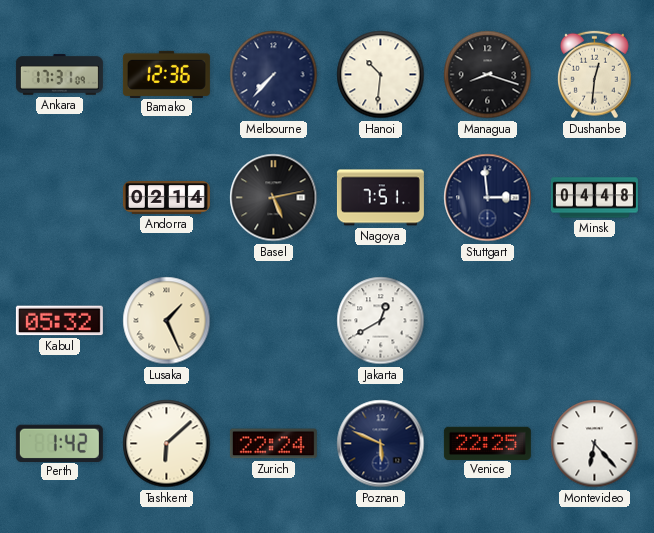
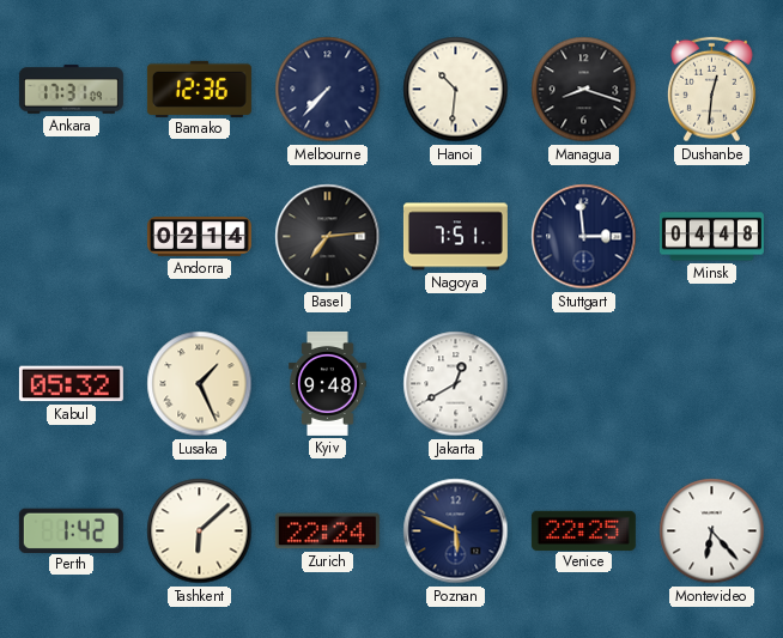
Basel: 5:13 -> 7:14 (328, 237)
Kyiv: none -> 9:48 (328, 383)
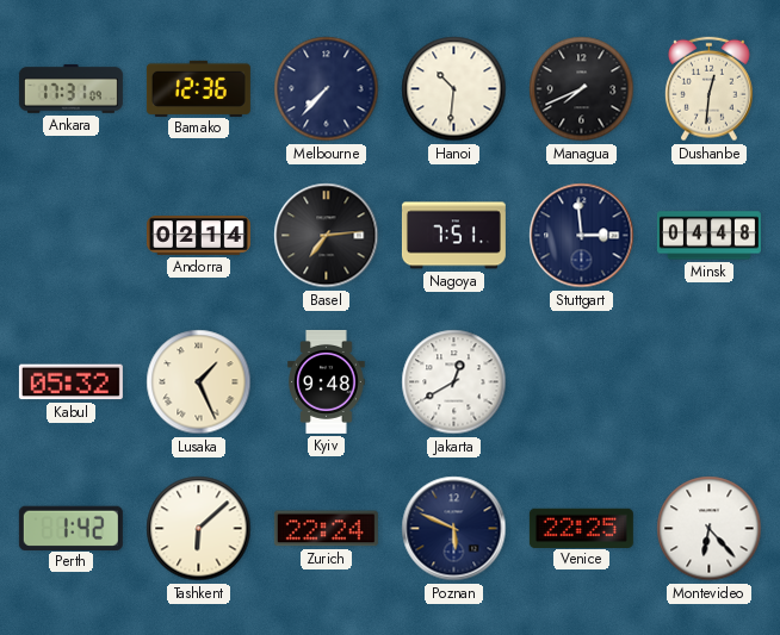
Managua: 8:18 -> 7:41 (582, 89)
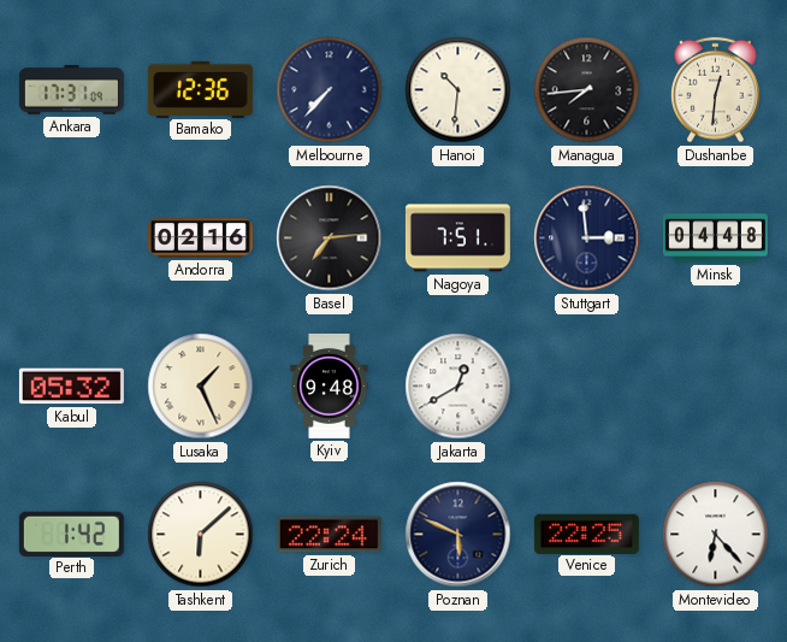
Managua: 7:41 -> 7:44 (587, 90)
Andorra: 02:14 -> 02:16 (200, 238)
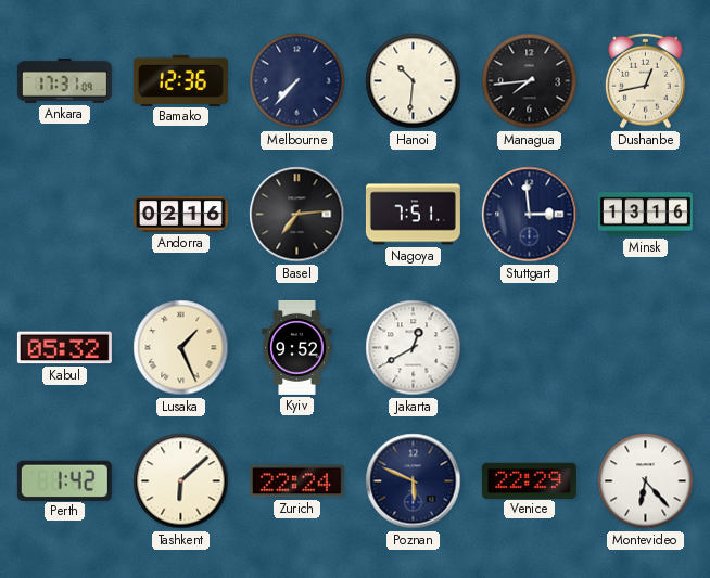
Dushanbe: 12:31 -> 12:43 (645, 81)
Minsk: 04:48 -> 13:16 (645, 215)
Kyiv: 9:48 -> 9:52 (297, 347)
Venice: 22:25 -> 22:29 (529, 480)
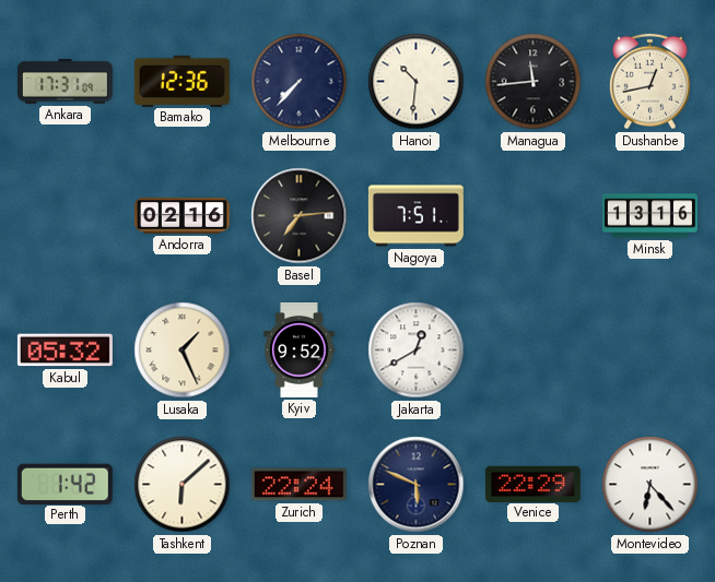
Managua: 7:44 -> 11:44 (534, 82)
Stuttgart: 2:59 -> none (530, 215)
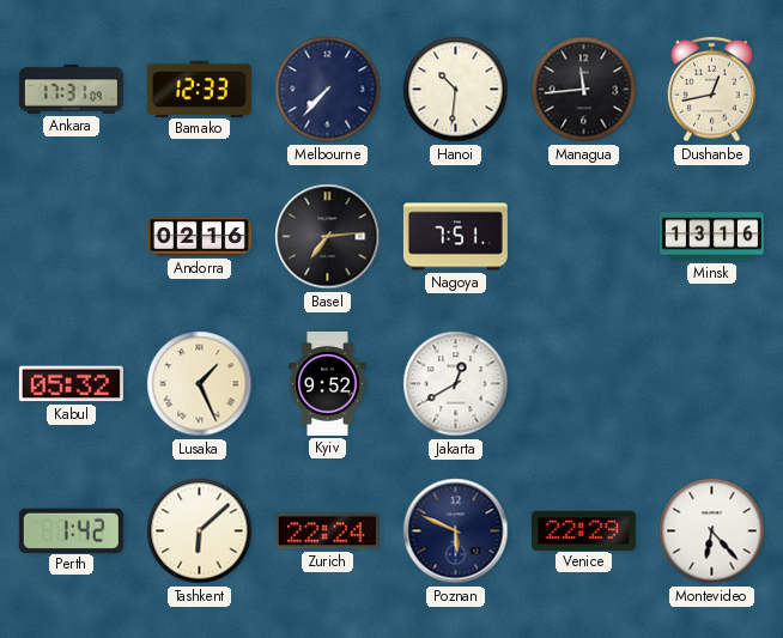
Bamako: 12:36 -> 12:33 (199, 89)
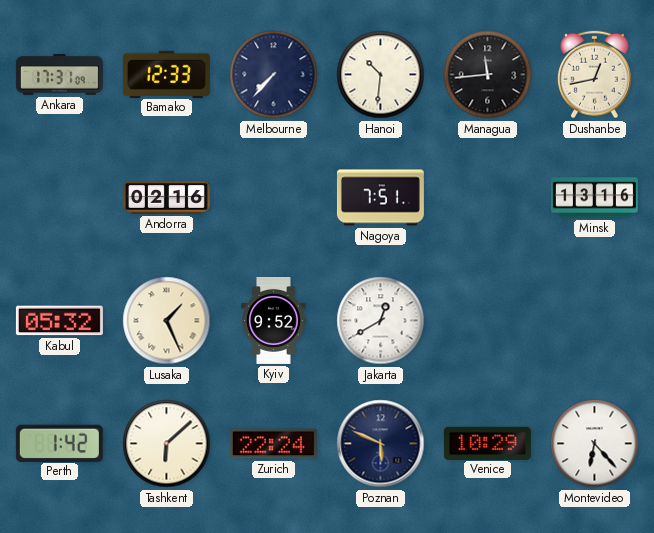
Basel: 7:14 -> none (328, 237)
Venice: 22:29 -> 10:29 (487, 443)
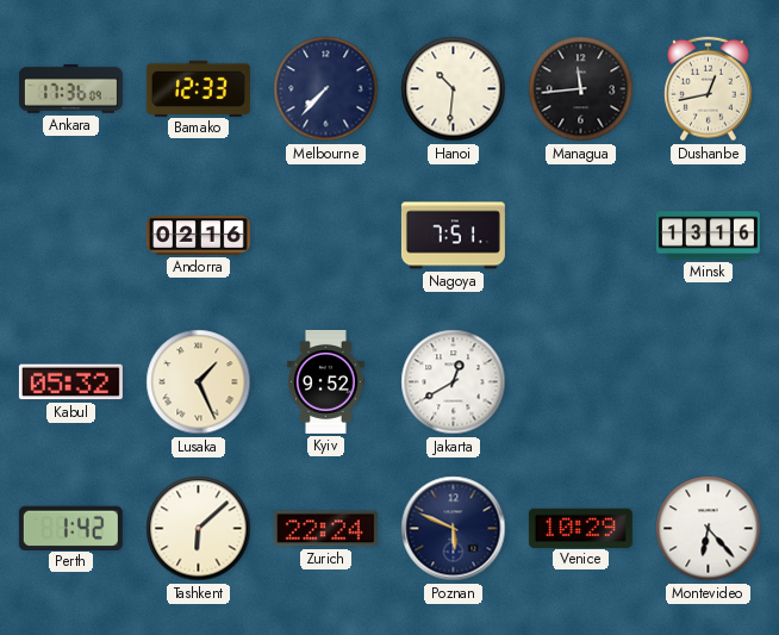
Ankara: 17:31 -> 17:36 (70, 89)
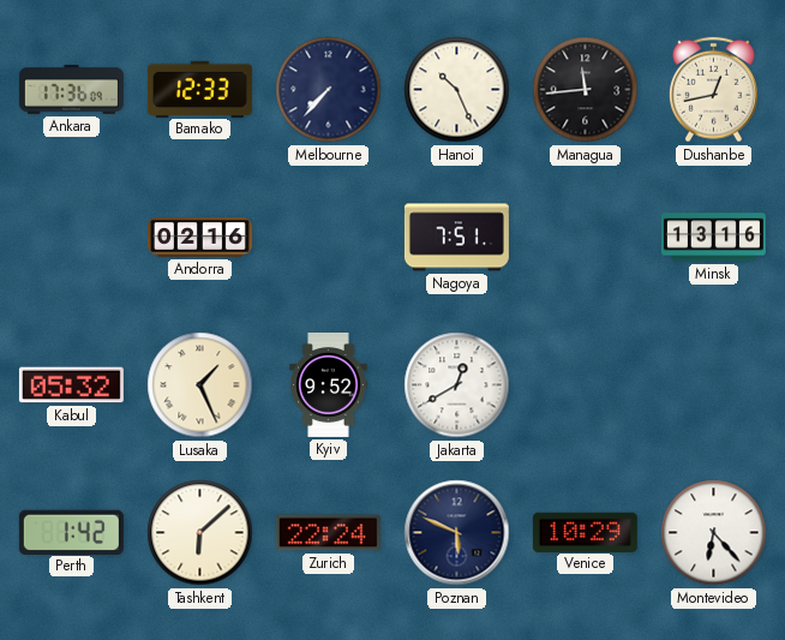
Hanoi: 10:31 -> 10:26 (457, 90)
